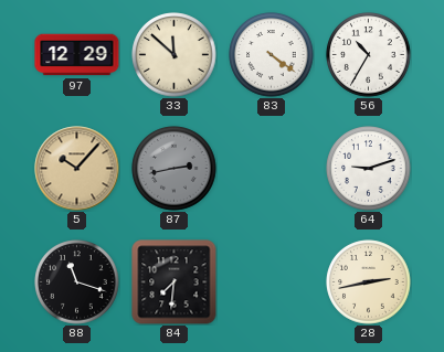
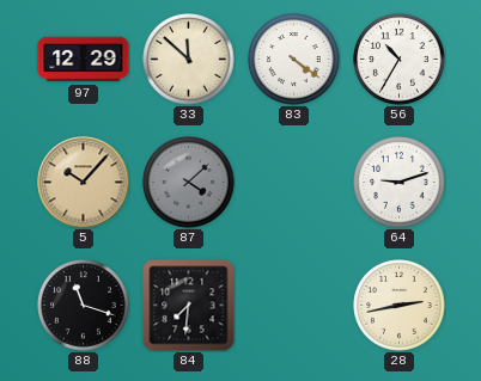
87: 2:43 -> 4:08 (189, 183)
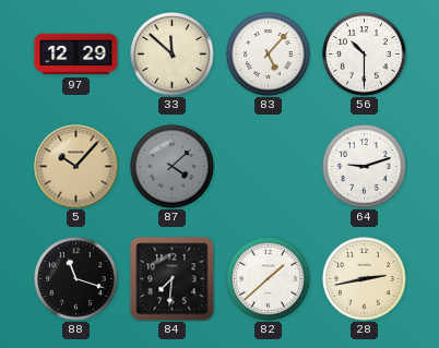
83: 4:21 -> 5:07 (269, 55)
56: 10:35 -> 10:30 (365, 55)
82: none -> 1:38 (269, 279)
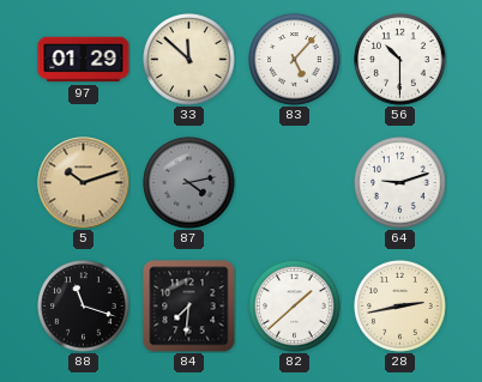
97: 12:29 -> 01:29 (84, 60)
5: 10:07 -> 10:12 (84, 183)
87: 4:08 -> 4:13 (189, 183)
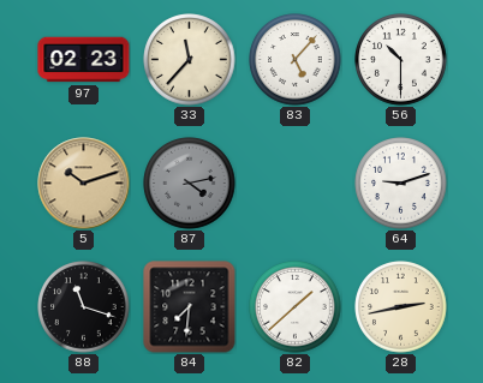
97: 01:29 -> 02:23 (84, 60)
33: 11:52 -> 11:37 (190, 60)
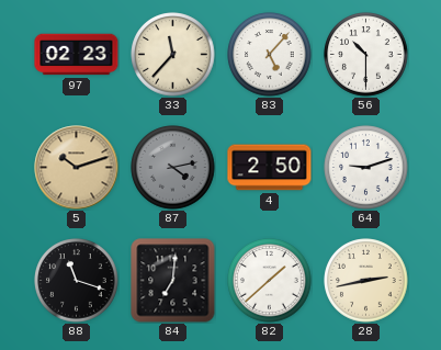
4: none -> 2:50 (270, 168)
84: 7:31 -> 7:01 (173, 281)
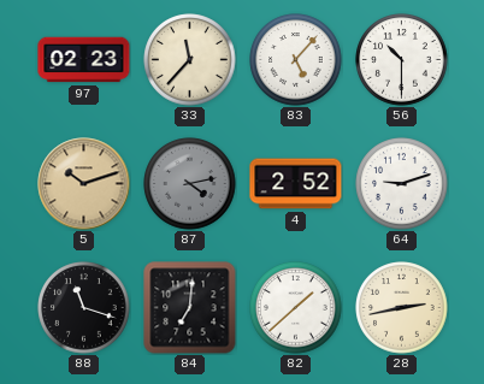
4: 2:50 -> 2:52 (296, 184)
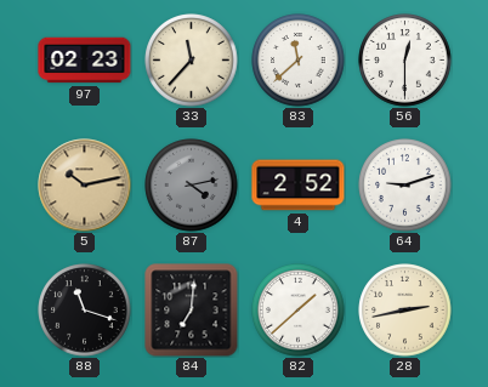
83: 5:07 -> 11:38 (299, 61)
56: 10:30 -> 12:30 (405, 61)
5: 10:12 -> 10:13 (85, 186)
